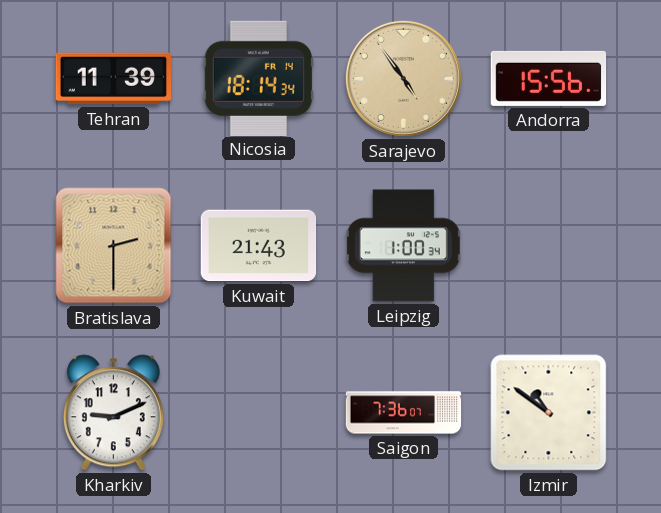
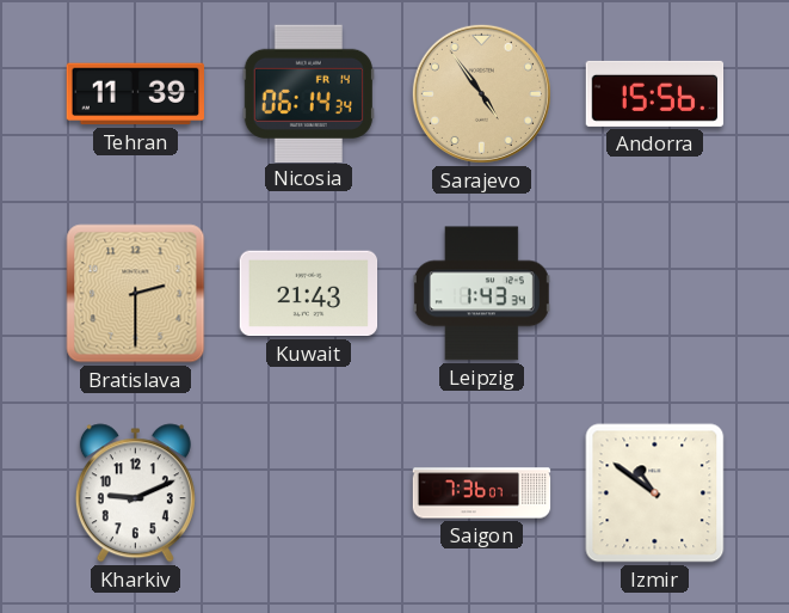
Nicosia: 18:14 -> 06:14 (308, 93)
Leipzig: 1:00 -> 1:43 (481, 294)
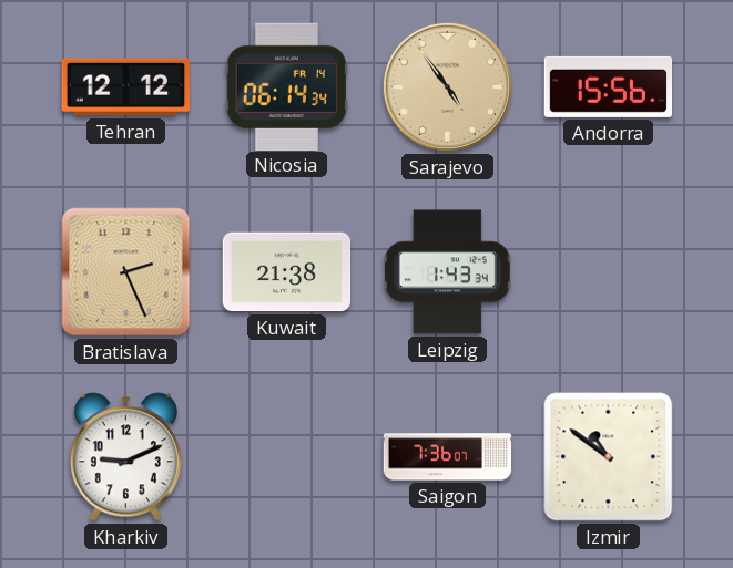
Tehran: 11:39 -> 12:12 (125, 87)
Bratislava: 2:30 -> 2:26 (126, 272)
Kuwait: 21:43 -> 21:38 (287, 272)
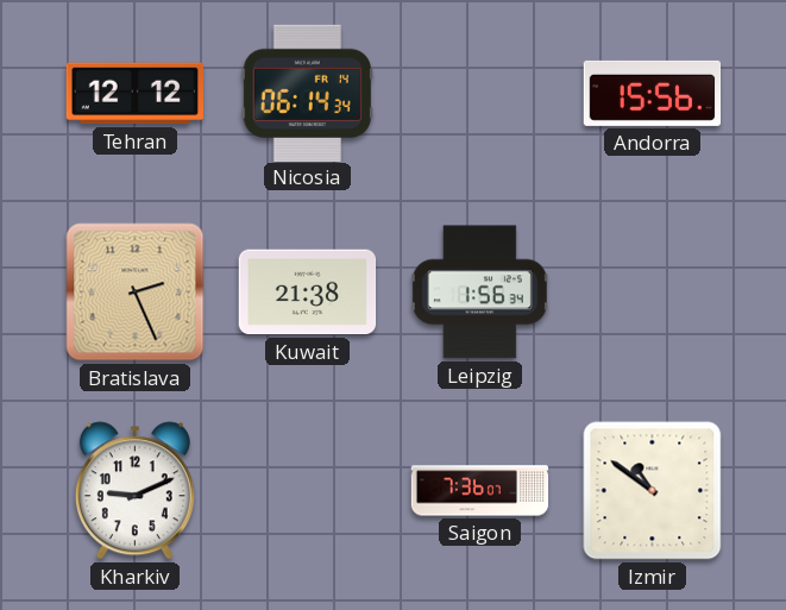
Sarajevo: 4:54 -> none (447, 86)
Leipzig: 1:43 -> 1:56 (479, 293)
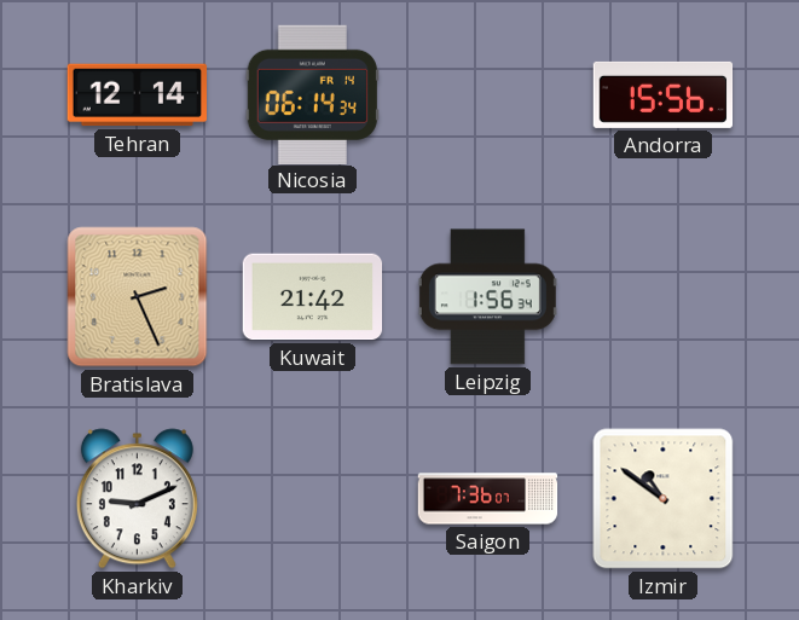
Tehran: 12:12 -> 12:14 (137, 95)
Kuwait: 21:38 -> 21:42 (313, 297)
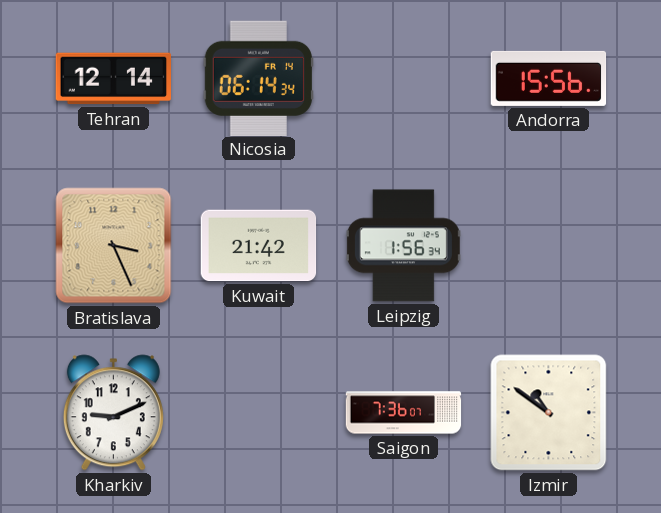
Bratislava: 2:26 -> 3:26 (114, 246)
